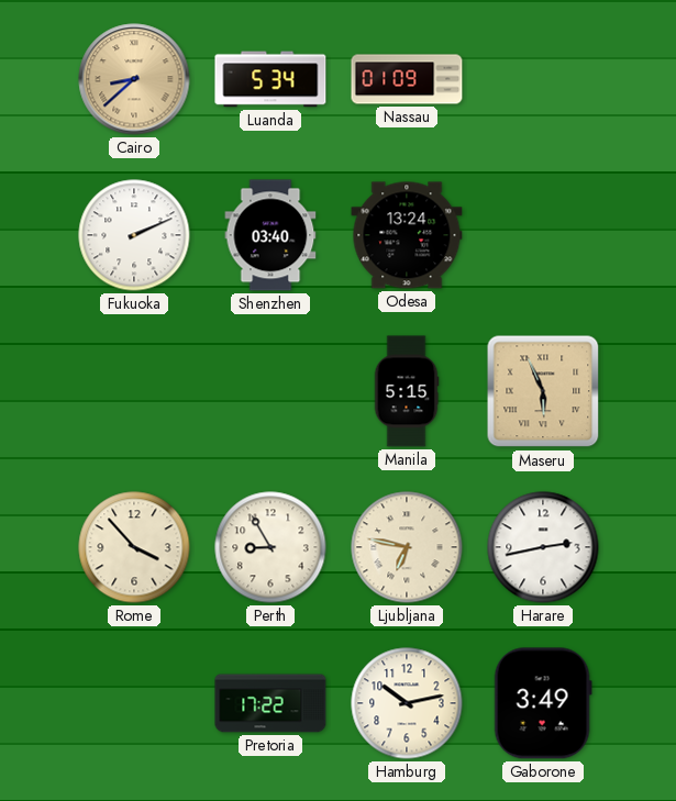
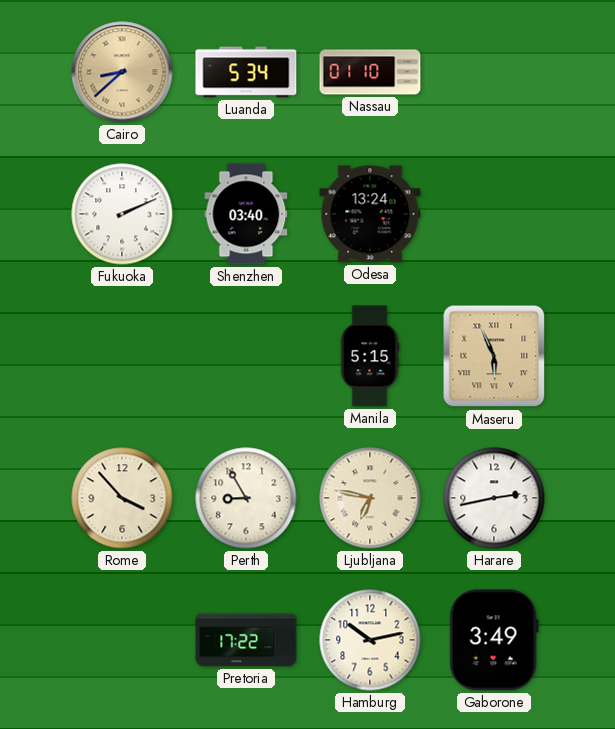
Nassau: 01:09 -> 01:10 (370, 72)
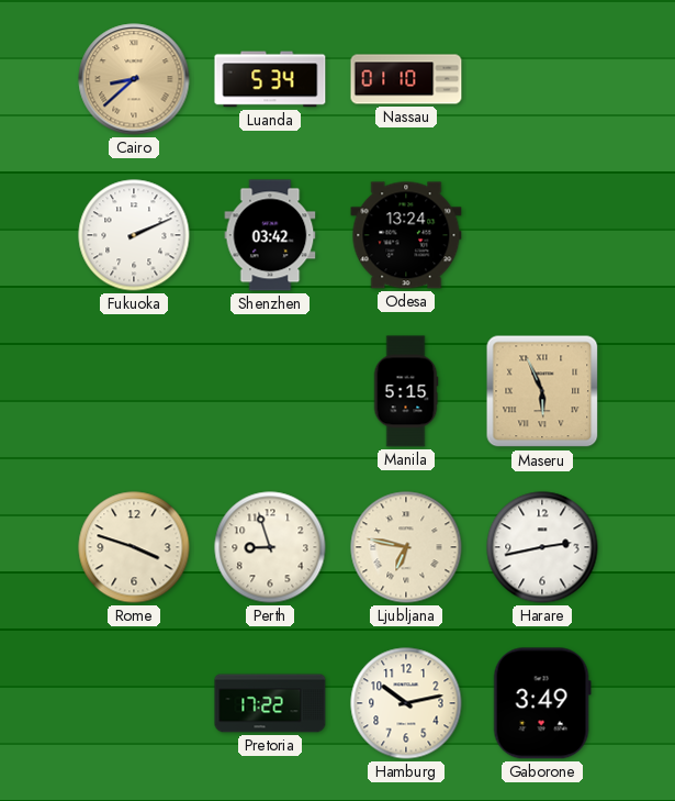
Shenzhen: 03:40 -> 03:42 (270, 235)
Rome: 3:53 -> 3:48 (134, 547)
Perth: 8:55 -> 8:57 (270, 547)
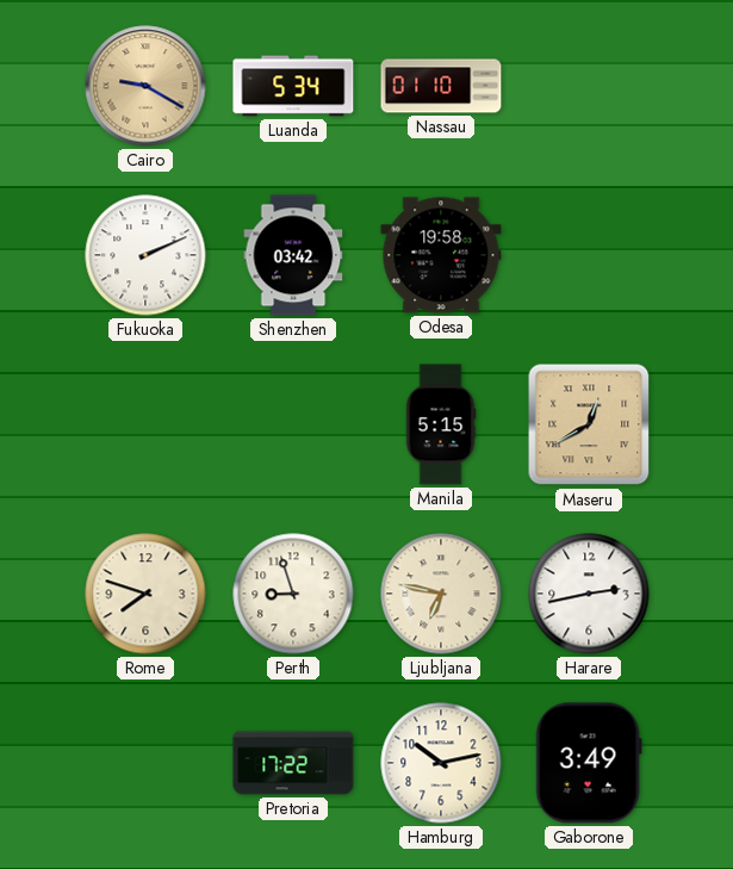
Cairo: 8:38 -> 9:20 (145, 86)
Odesa: 13:24 -> 19:58 (441, 255)
Maseru: 5:56 -> 12:40 (589, 424)
Rome: 3:48 -> 7:48 (145, 594)
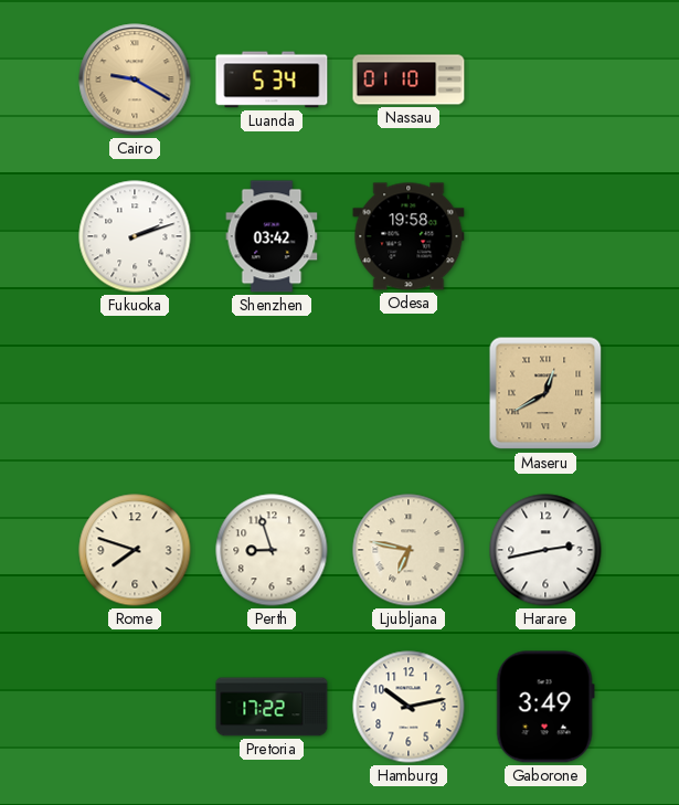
Fukuoka: 2:11 -> 2:12 (135, 236)
Manila: 5:15 -> none (441, 424)
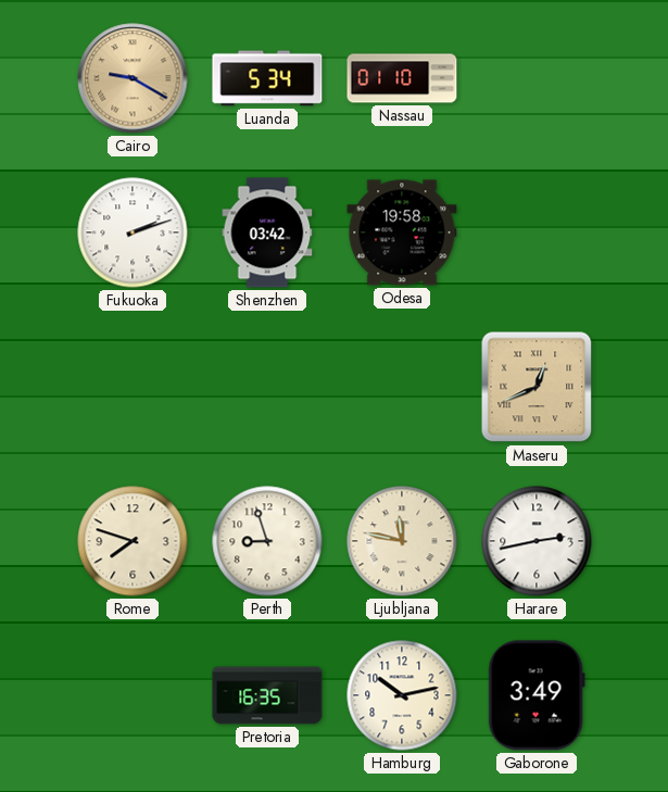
Maseru: 12:40 -> 12:41 (537, 387)
Ljubljana: 6:47 -> 11:47 (402, 541)
Pretoria: 17:22 -> 16:35 (267, 695)
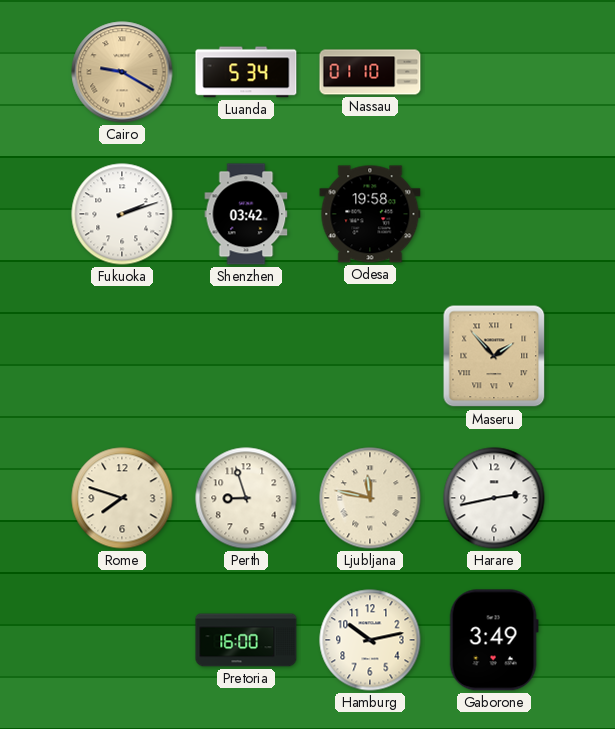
Maseru: 12:41 -> 1:53 (494, 356)
Pretoria: 16:35 -> 16:00 (246, 640)
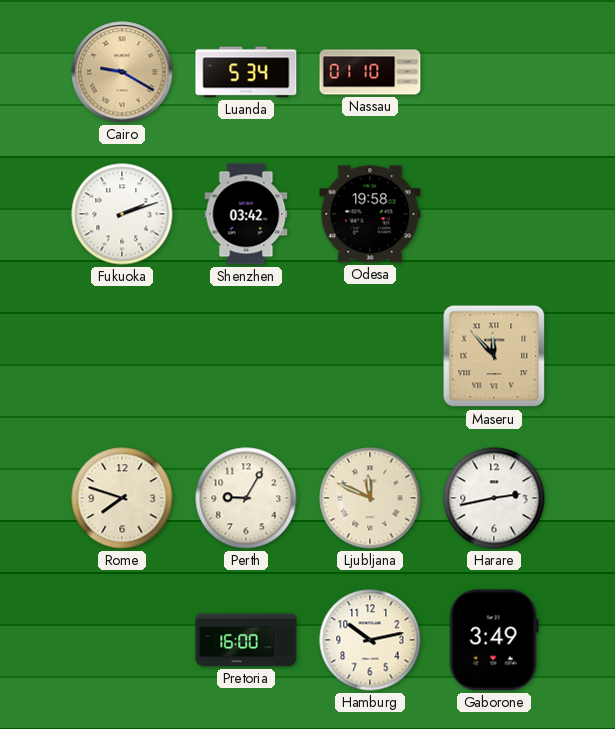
Maseru: 1:53 -> 11:53 (494, 356)
Perth: 8:57 -> 9:05 (246, 498)
Ljubljana: 11:47 -> 11:49 (370, 498)
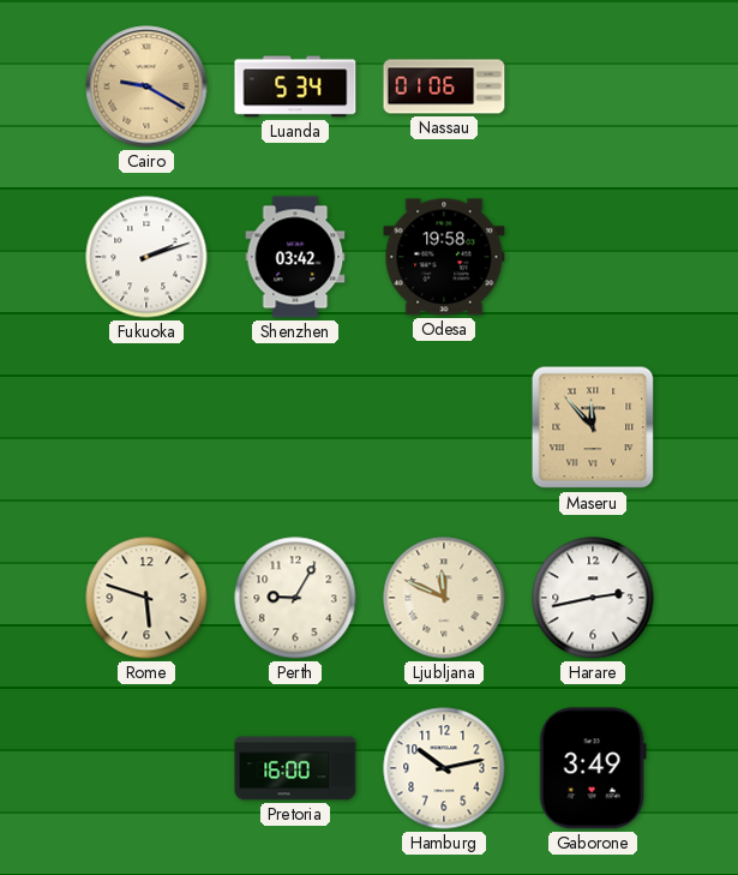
Nassau: 01:10 -> 01:06 (444, 86)
Rome: 7:48 -> 5:48 (146, 598)
